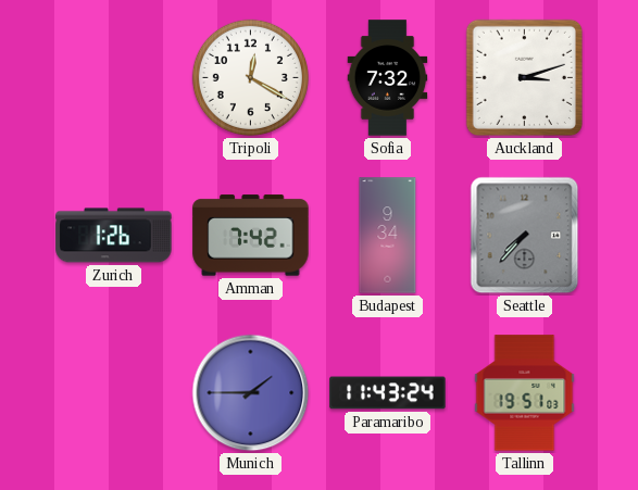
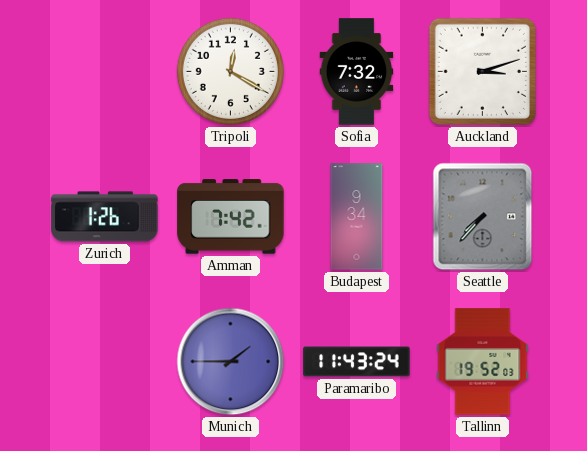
Tallinn: 19:51 -> 19:52 (483, 362)
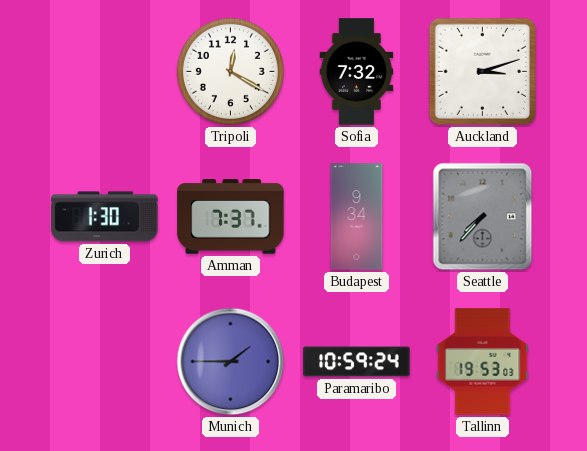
Zurich: 1:26 -> 1:30 (105, 217)
Amman: 7:42 -> 7:37 (231, 217)
Paramaribo: 11:43 -> 10:59 (357, 362)
Tallinn: 19:52 -> 19:53 (483, 362)
